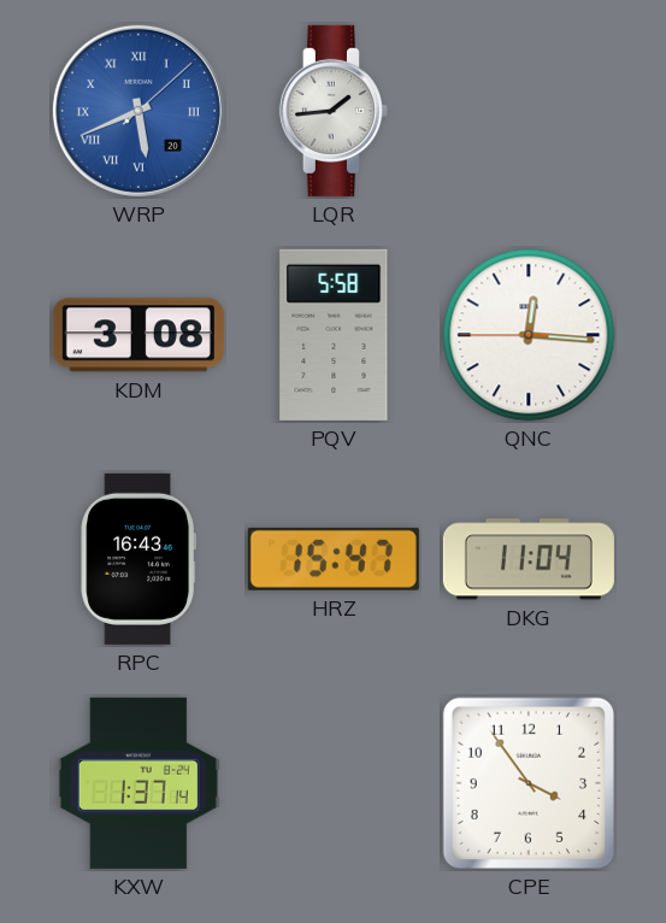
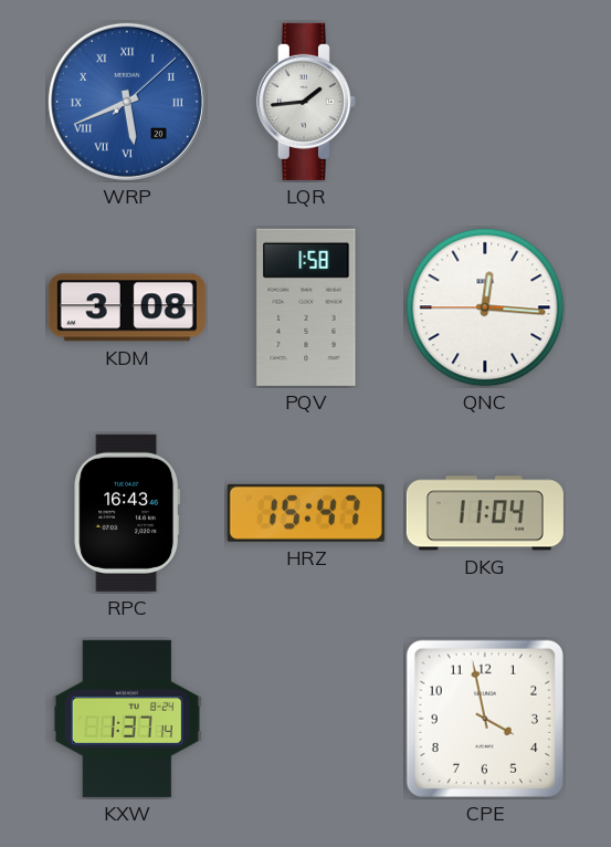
PQV: 5:58 -> 1:58 (306, 307)
CPE: 3:54 -> 3:58 (485, 719)
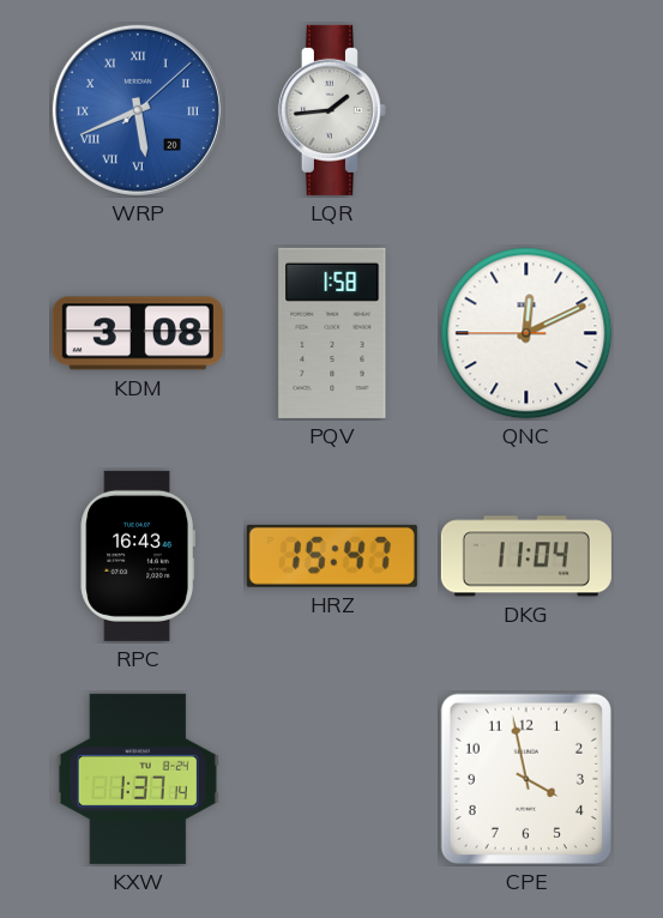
QNC: 12:15 -> 12:10 (526, 333)
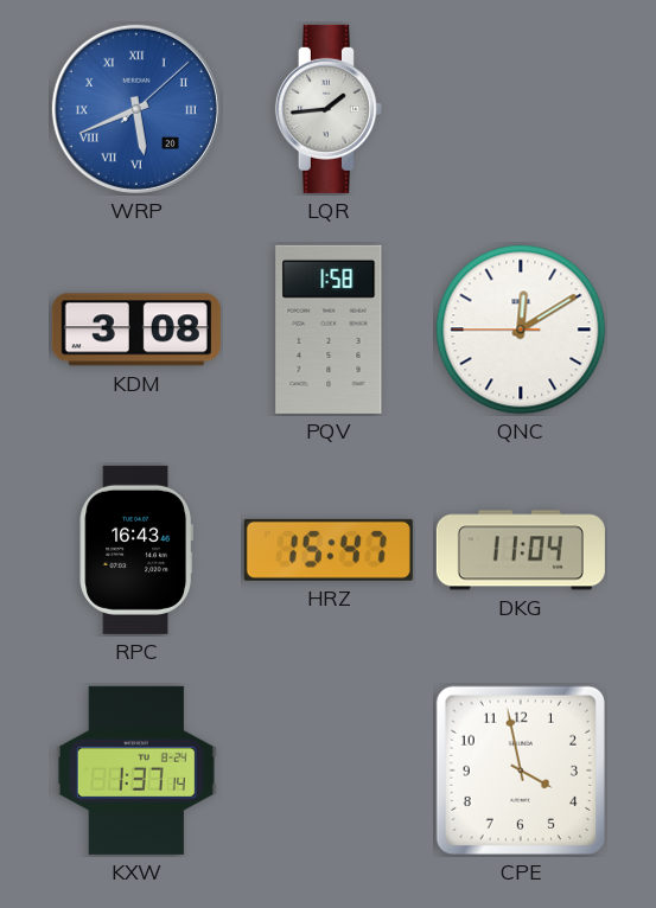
QNC: 12:10 -> 12:09 (521, 330)
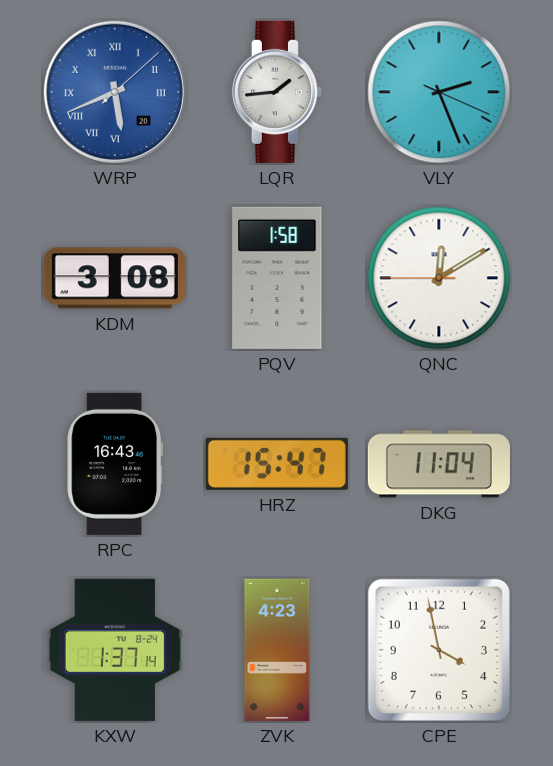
VLY: none -> 2:26 (439, 92)
ZVK: none -> 4:23 (277, 650)
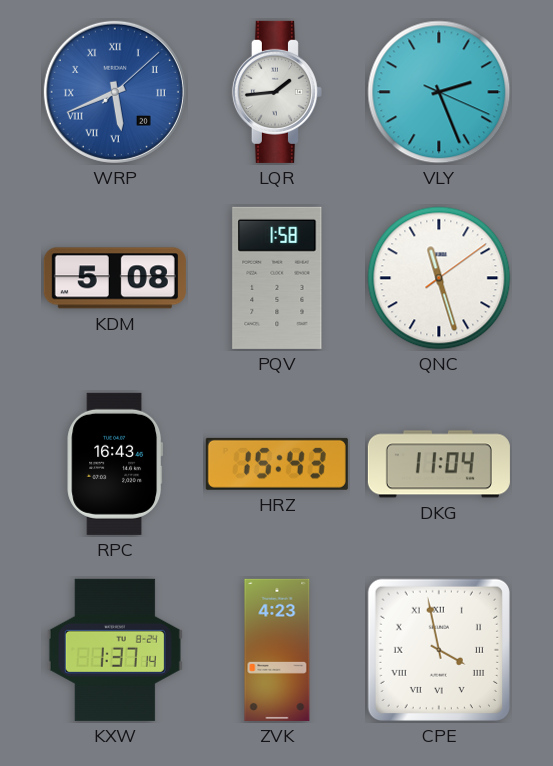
KDM: 3:08 -> 5:08 (115, 278)
QNC: 12:09 -> 11:27 (439, 278)
HRZ: 15:47 -> 15:43 (277, 464)
CPE numerals: Arabic -> Roman (439, 650)
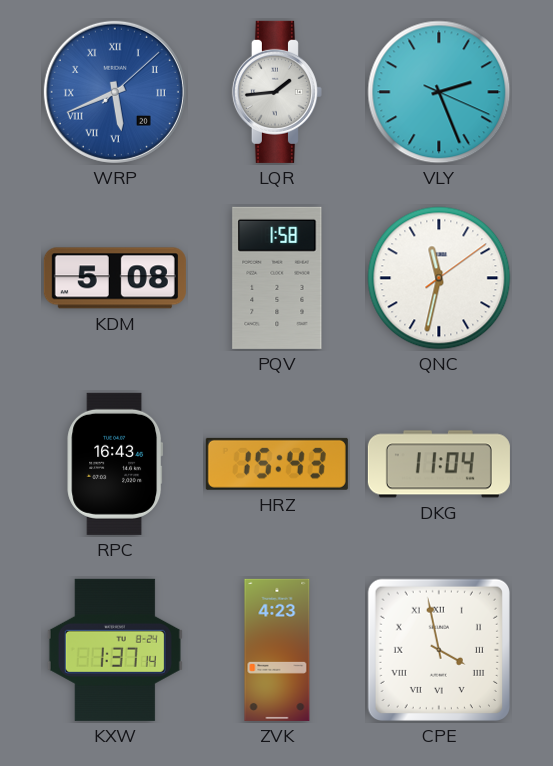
QNC: 11:27 -> 11:32 (439, 278)
